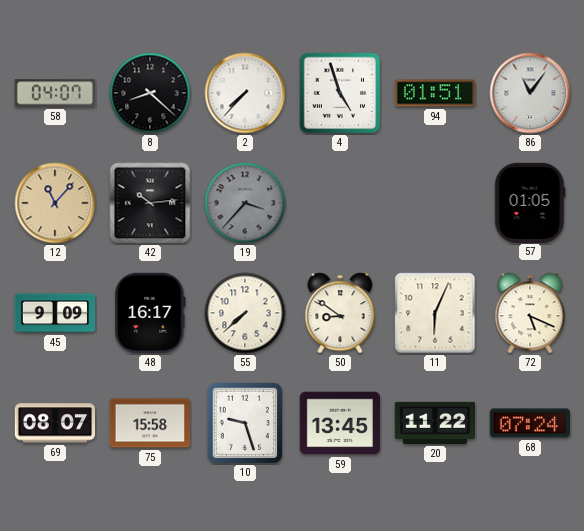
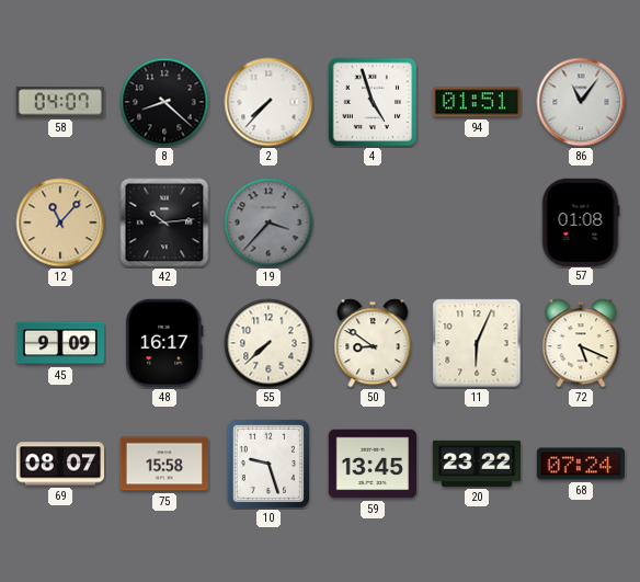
57: 01:05 -> 01:08 (581, 221)
20: 11:22 -> 23:22 (476, 464)
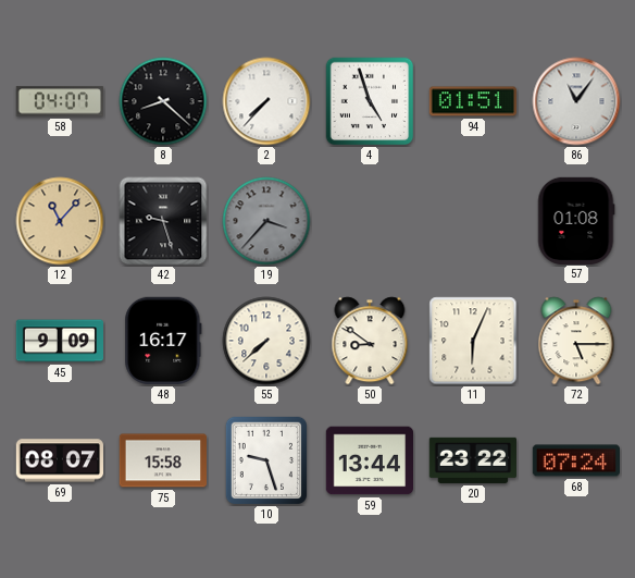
42: 10:14 -> 9:27 (163, 221)
72: 5:19 -> 5:15 (576, 341)
59: 13:45 -> 13:44 (369, 460)
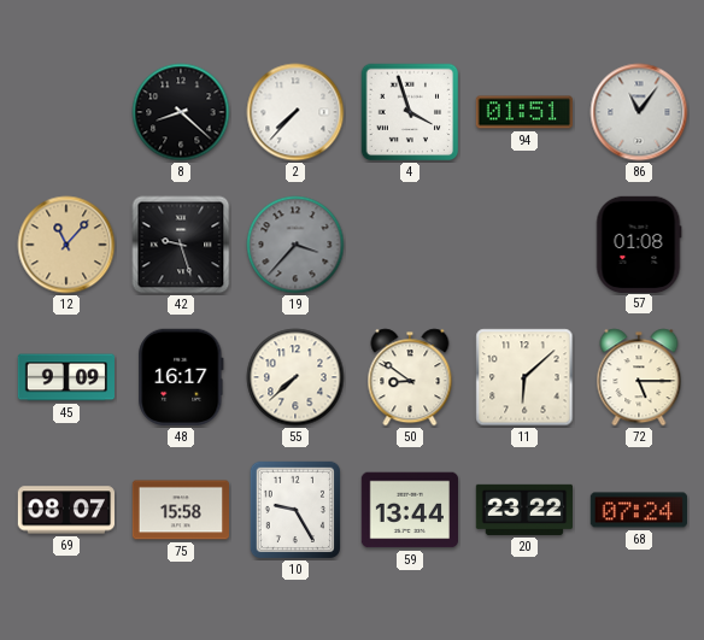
58: 04:07 -> none (60, 101)
4: 4:57 -> 3:57 (410, 112)
11: 6:04 -> 6:08 (524, 377)
10: 9:27 -> 9:25 (294, 509)
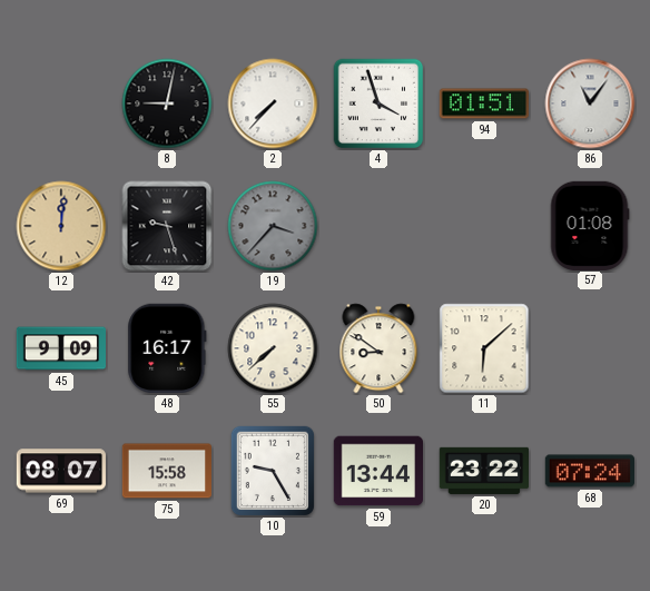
8: 8:22 -> 9:02 (167, 104)
12: 11:07 -> 12:01 (61, 226)
72: 5:15 -> none (639, 377)
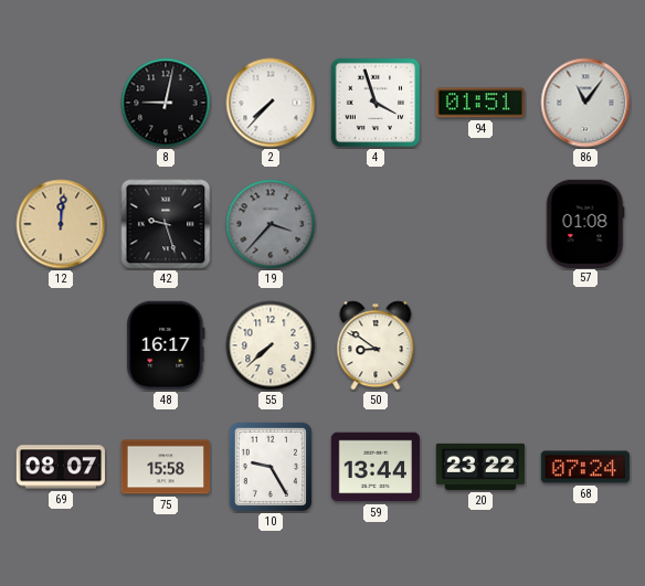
45: 9:09 -> none (60, 348)
11: 6:08 -> none (484, 348)
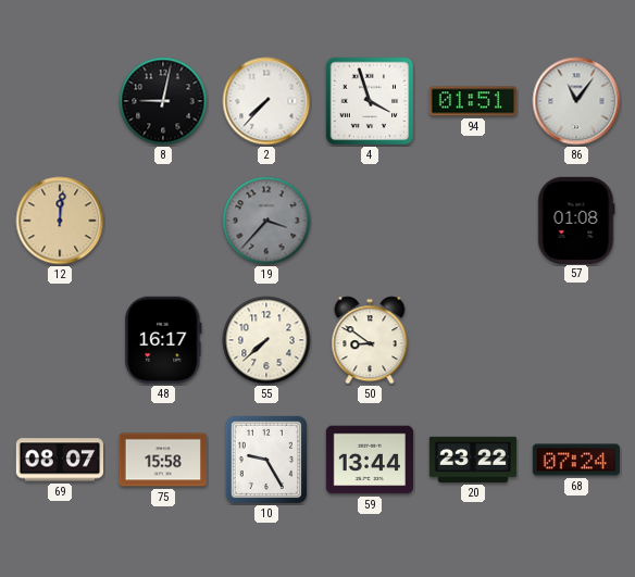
42: 9:27 -> none (166, 224)
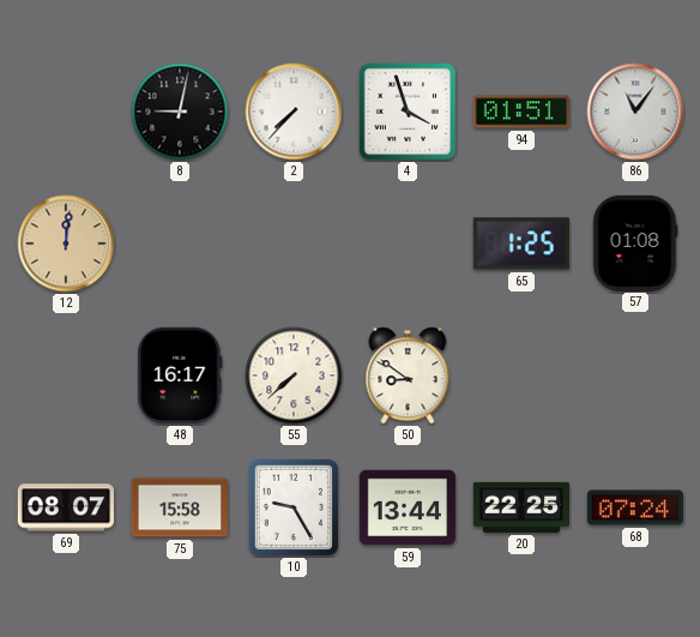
19: 3:37 -> none (266, 221)
65: none -> 1:25 (521, 244)
20: 23:22 -> 22:25 (520, 507)
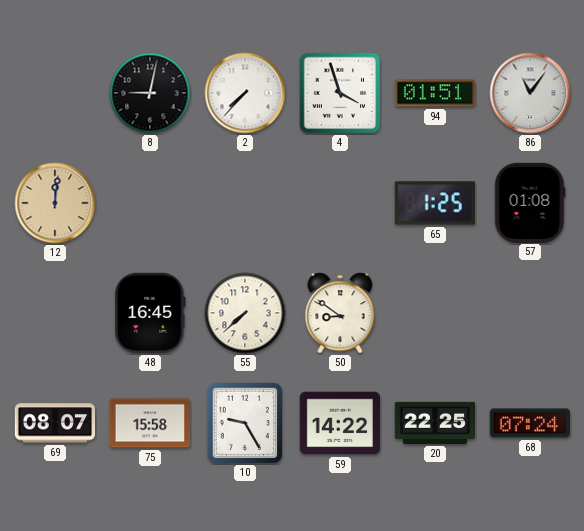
48: 16:17 -> 16:45 (150, 313)
59: 13:44 -> 14:22 (339, 423)
